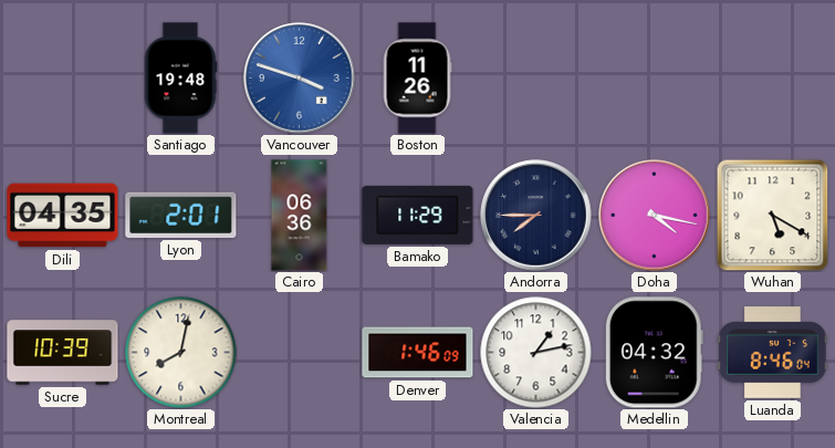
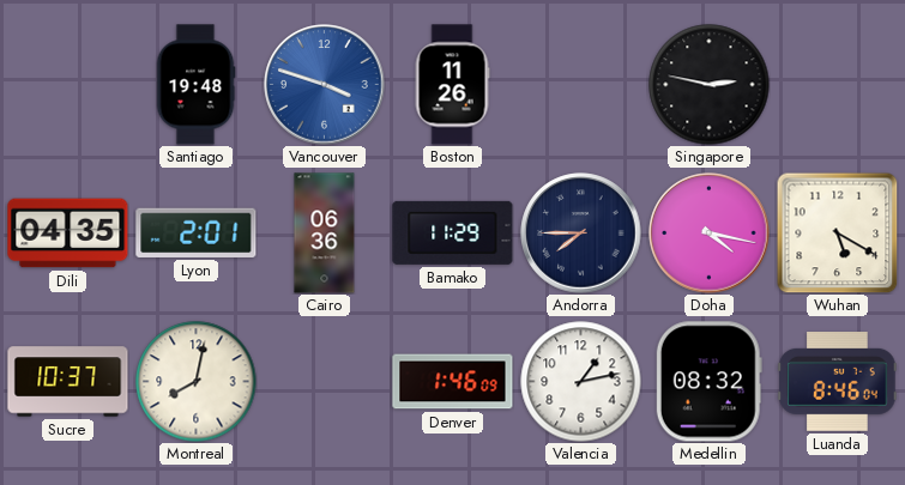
Singapore: none -> 2:47 (710, 85)
Sucre: 10:39 -> 10:37 (68, 382)
Medellin: 04:32 -> 08:32 (708, 382)
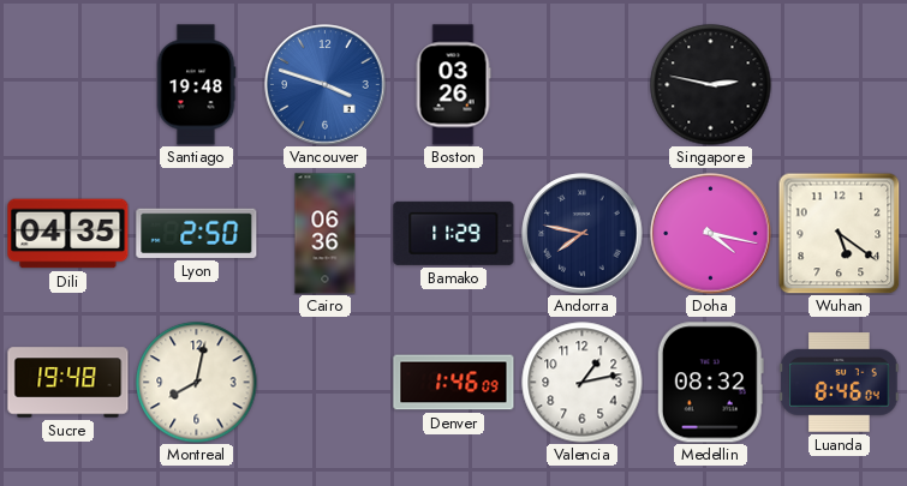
Boston: 11:26 -> 03:26 (453, 85)
Lyon: 2:01 -> 2:50 (197, 233)
Andorra: 7:45 -> 7:47 (583, 234)
Wuhan: 5:20 -> 5:21 (839, 233)
Sucre: 10:37 -> 19:48 (68, 383)
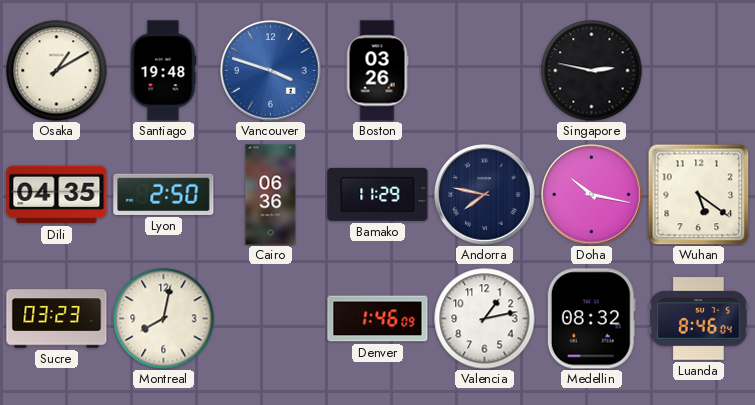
Osaka: none -> 1:10 (57, 71)
Doha: 4:17 -> 10:17 (592, 195)
Sucre: 19:48 -> 03:23 (57, 319)
